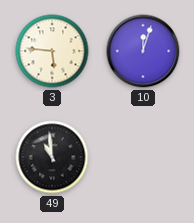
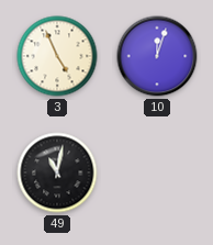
3: 5:46 -> 4:56 (57, 56)
49: 10:59 -> 11:02 (57, 172)
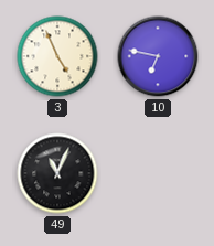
10: 12:03 -> 6:47 (158, 56)
49: 11:02 -> 11:04 (57, 173)
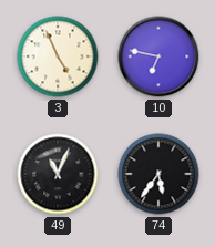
74: none -> 5:36 (158, 174)
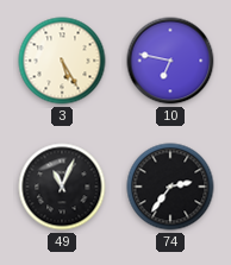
3: 4:56 -> 5:25 (62, 61)
74: 5:36 -> 2:36 (170, 187)
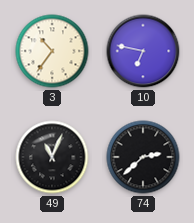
3: 5:25 -> 10:36 (52, 51)
74: 2:36 -> 2:38 (143, 157)
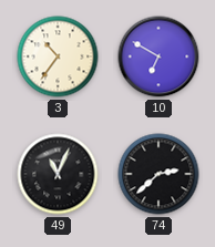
10: 6:47 -> 6:50 (158, 56)
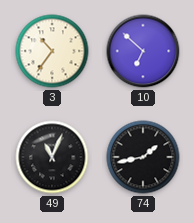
10: 6:50 -> 6:52 (143, 51)
74: 2:38 -> 1:43 (143, 157)
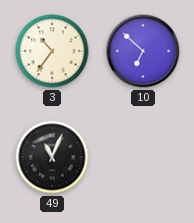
74: 1:43 -> none (143, 157)
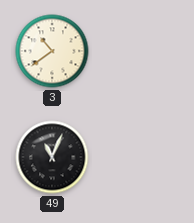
3: 10:36 -> 10:39 (52, 51)
10: 6:52 -> none (143, 51)
